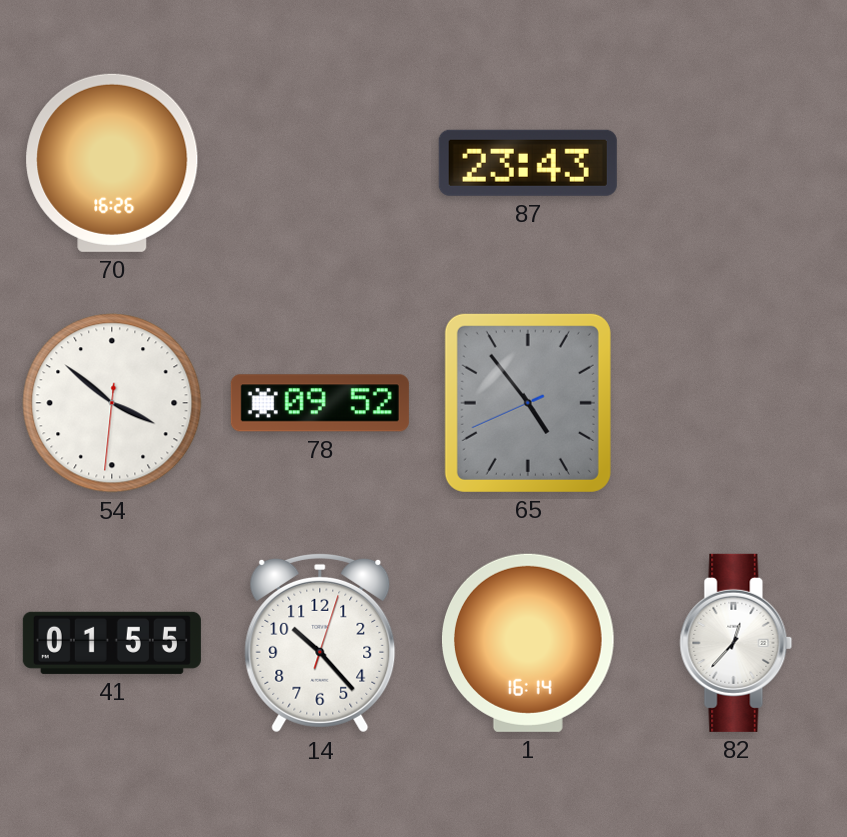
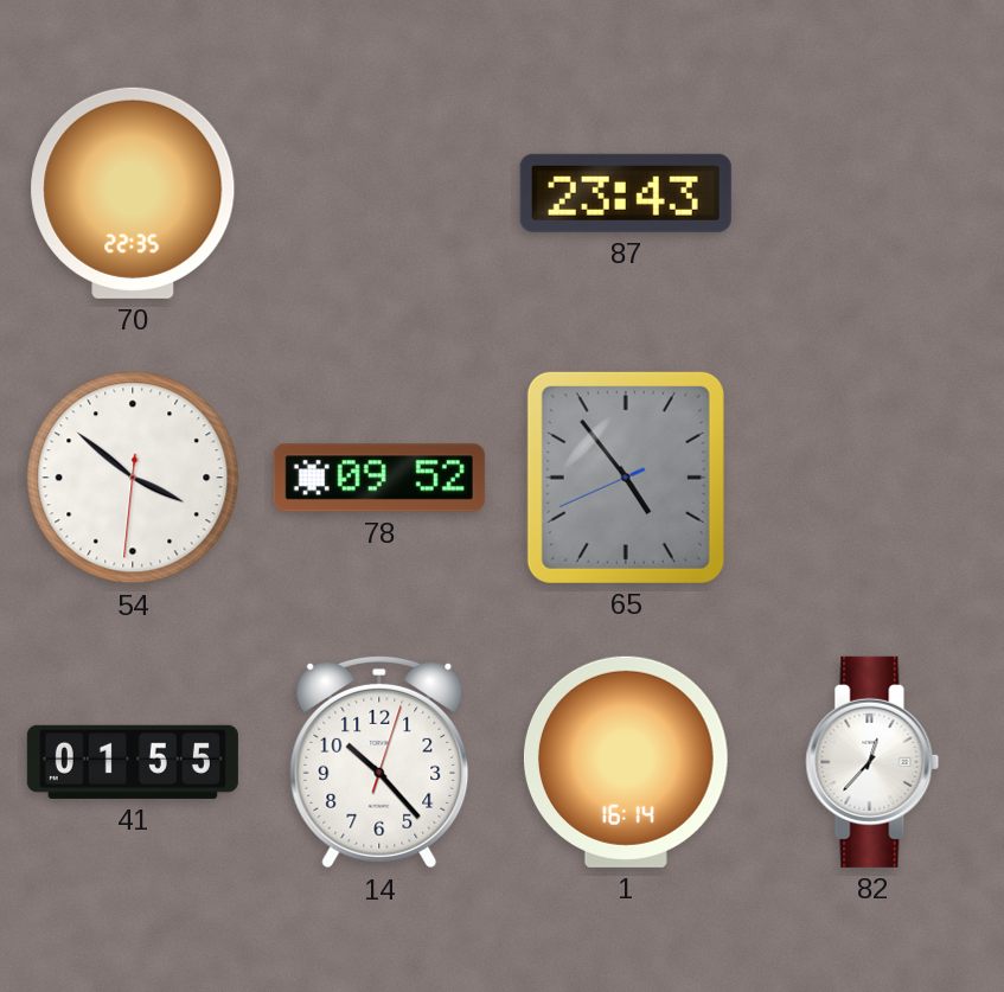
70: 16:26 -> 22:35 (133, 193)
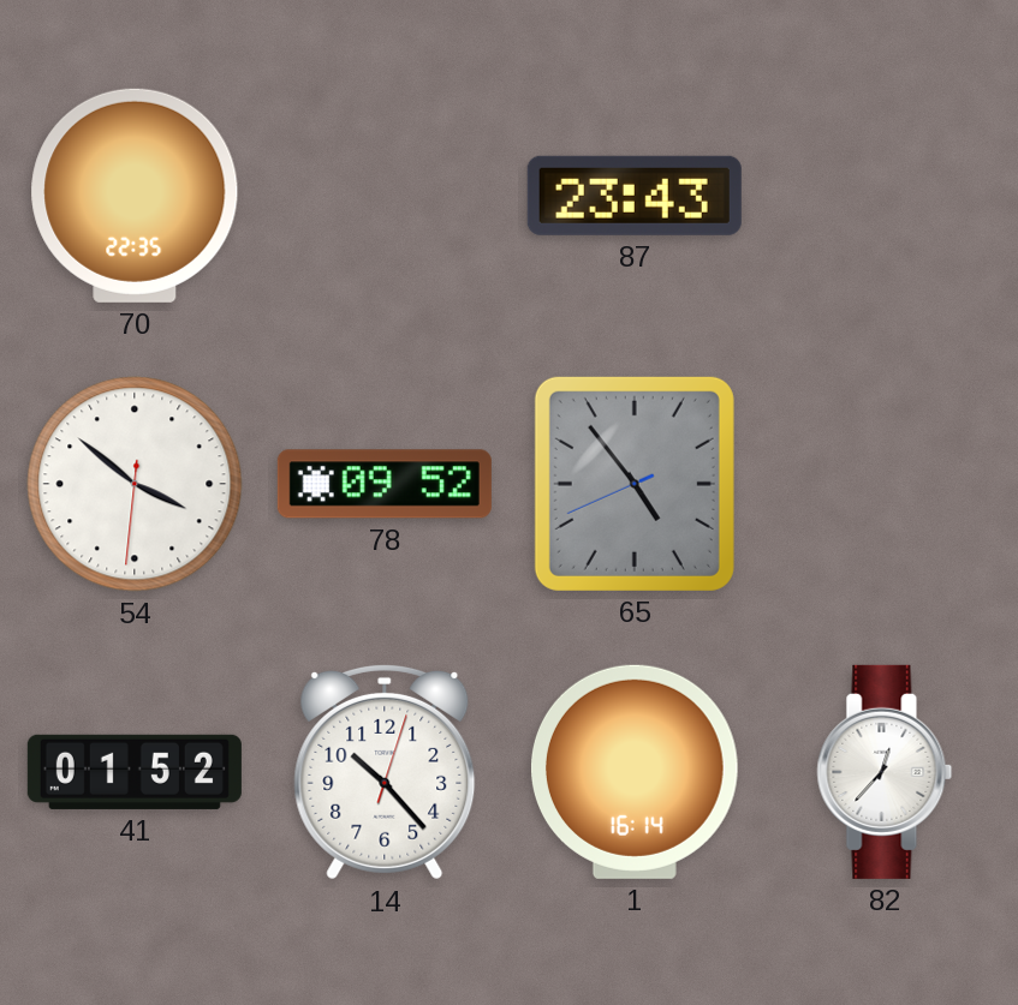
41: 01:55 -> 01:52 (135, 772)
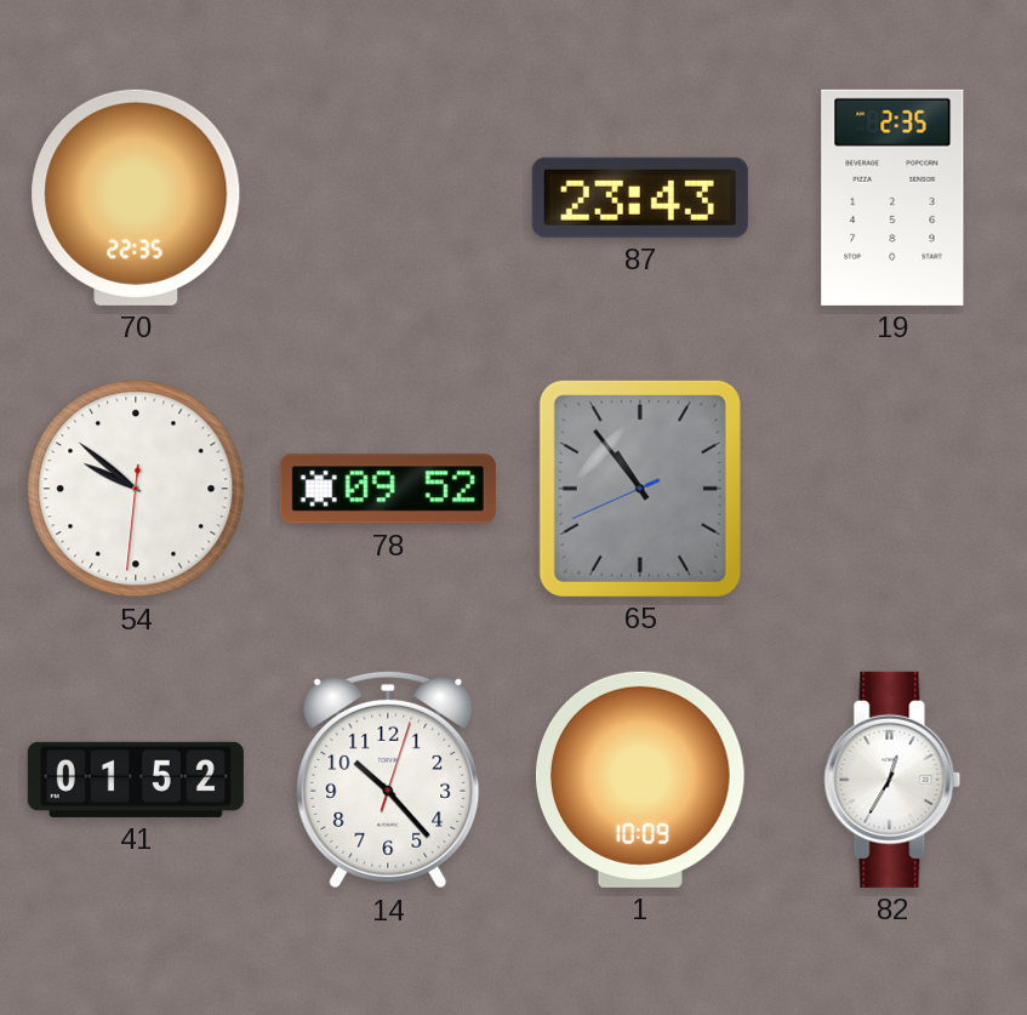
19: none -> 2:35 (892, 198)
54: 3:51 -> 9:51 (136, 489)
65: 4:53 -> 10:53 (640, 489)
1: 16:14 -> 10:09 (640, 780)
82: 12:37 -> 12:35 (892, 780)
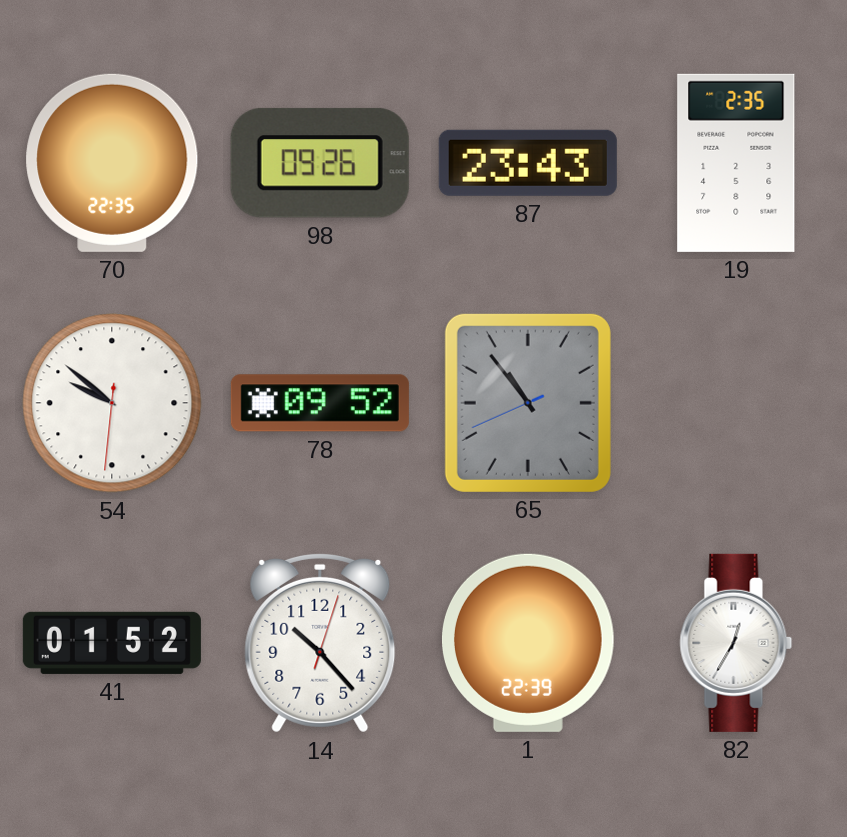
98: none -> 09:26 (320, 163)
1: 10:09 -> 22:39 (528, 643)
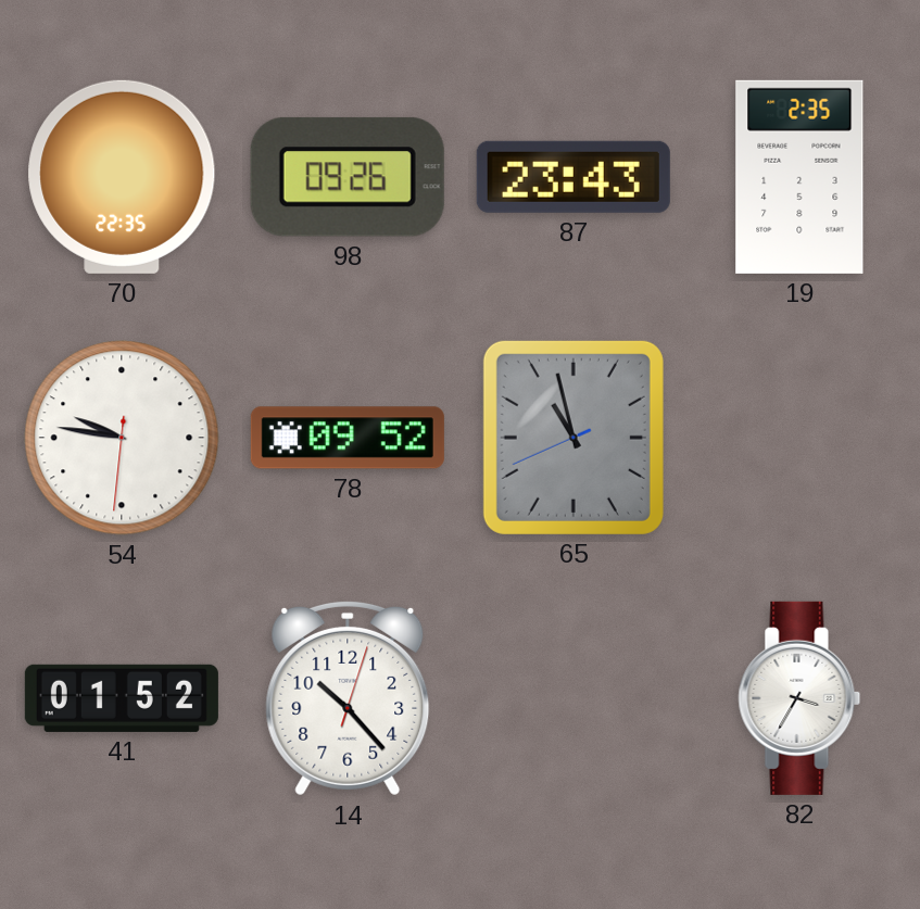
54: 9:51 -> 9:46 (122, 438)
65: 10:53 -> 10:57 (574, 438)
1: 22:39 -> none (528, 643)
82: 12:35 -> 3:35 (799, 698)
